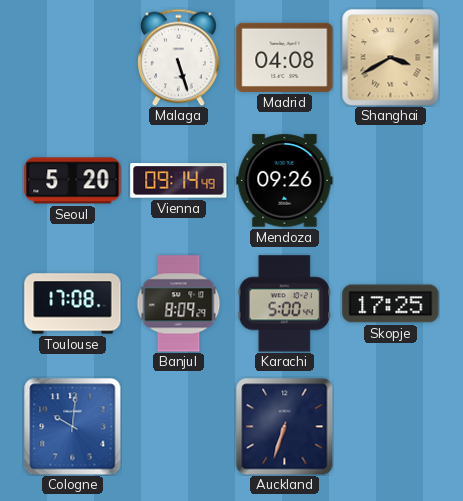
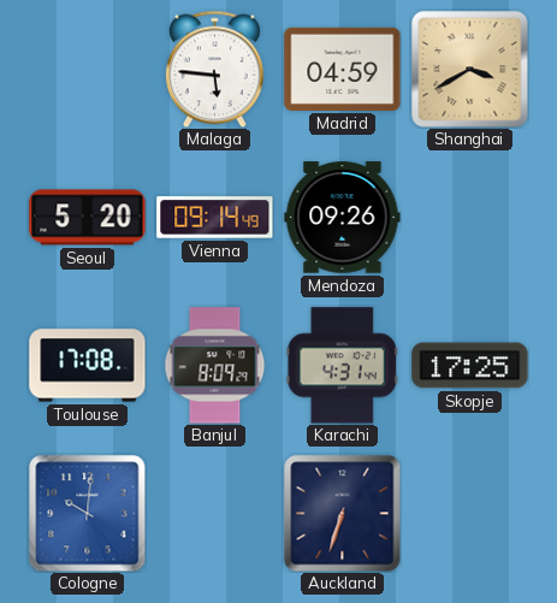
Malaga: 5:27 -> 5:46 (215, 69)
Madrid: 04:08 -> 04:59 (343, 69)
Karachi: 5:00 -> 4:31 (342, 366)
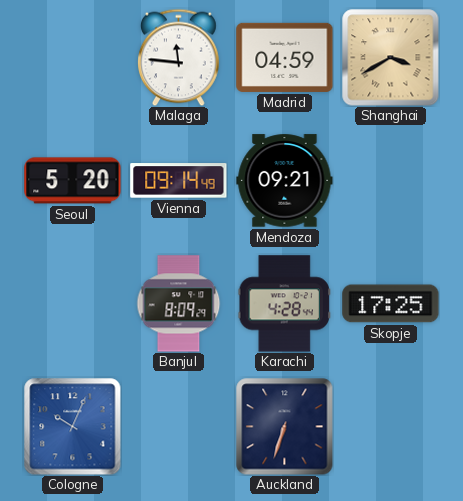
Malaga: 5:46 -> 11:46 (179, 57)
Mendoza: 09:26 -> 09:21 (285, 181)
Toulouse: 17:08 -> none (88, 366)
Karachi: 4:31 -> 4:28 (284, 304)
Cologne: 10:01 -> 10:04 (73, 427)
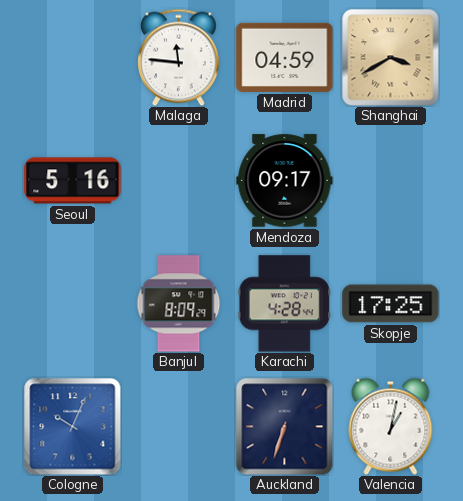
Seoul: 5:20 -> 5:16 (73, 181)
Vienna: 09:14 -> none (179, 181)
Mendoza: 09:21 -> 09:17 (285, 181)
Valencia: none -> 1:02 (391, 426)
